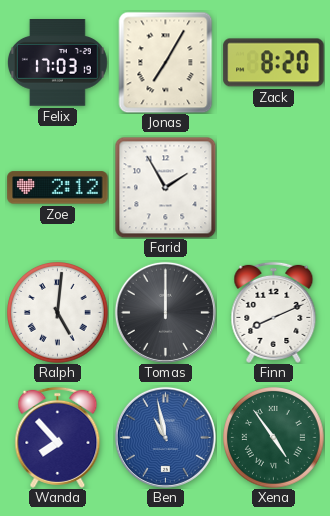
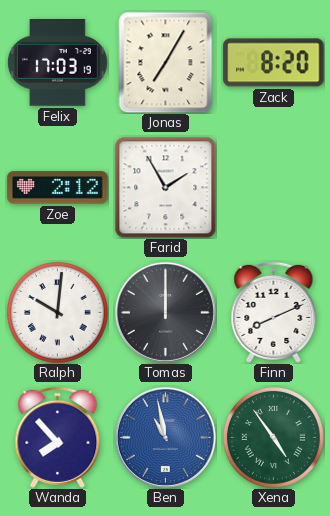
Ralph: 5:01 -> 10:01 (58, 313)
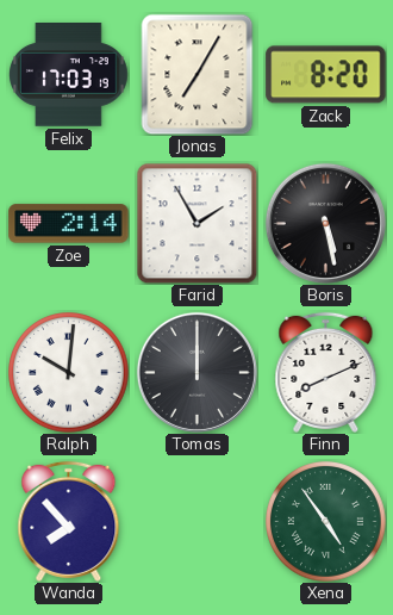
Zoe: 2:12 -> 2:14 (69, 224)
Boris: none -> 5:28 (325, 223)
Ben: 10:58 -> none (165, 437)
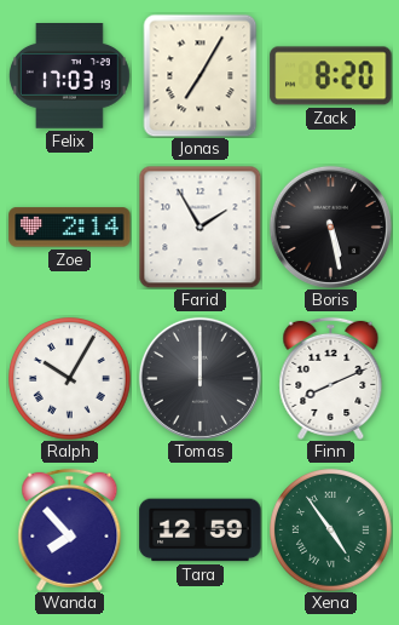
Ralph: 10:01 -> 10:05 (70, 379)
Tara: none -> 12:59 (201, 531)
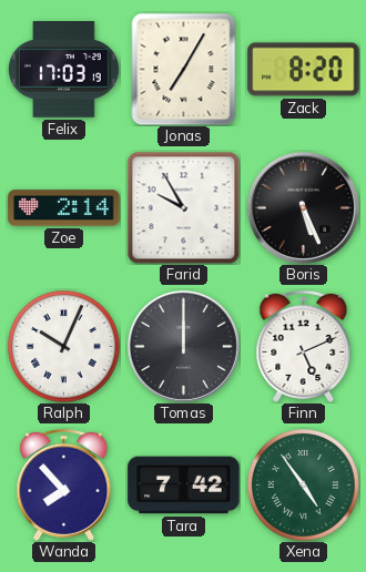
Farid: 1:55 -> 9:55 (183, 207)
Boris: 5:28 -> 5:26 (303, 207)
Ralph: 10:05 -> 10:04 (64, 347)
Finn: 8:11 -> 5:11 (304, 346)
Tara: 12:59 -> 7:42 (184, 486)
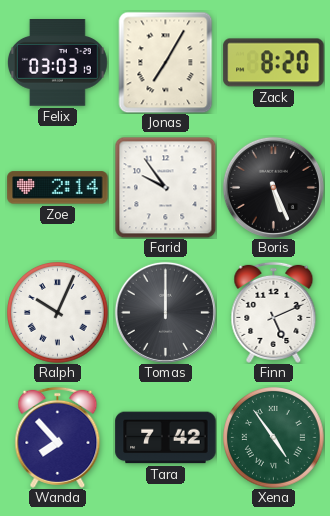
Felix: 17:03 -> 03:03 (57, 63)
Farid: 9:55 -> 9:54 (165, 187)
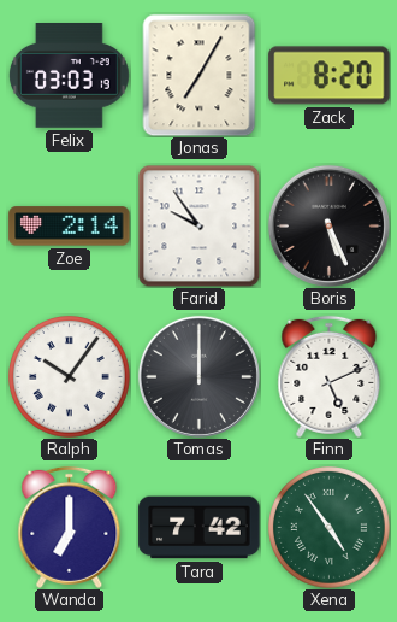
Ralph: 10:04 -> 10:06 (70, 377)
Wanda: 7:53 -> 7:00 (70, 527)
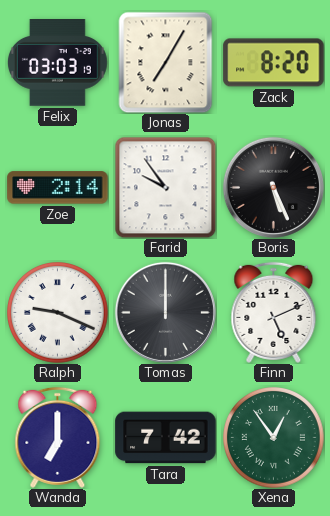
Ralph: 10:06 -> 9:19 (58, 313)
Xena: 4:54 -> 12:54 (274, 438)
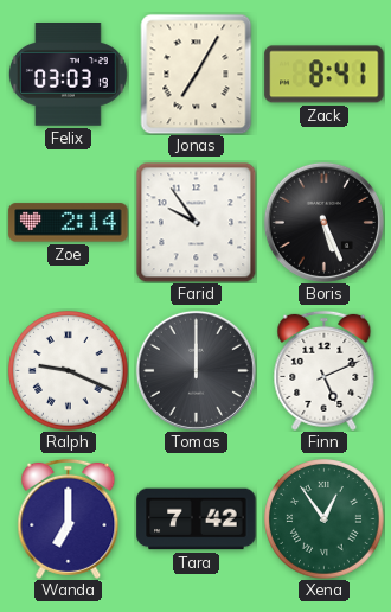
Zack: 8:20 -> 8:41 (325, 75)
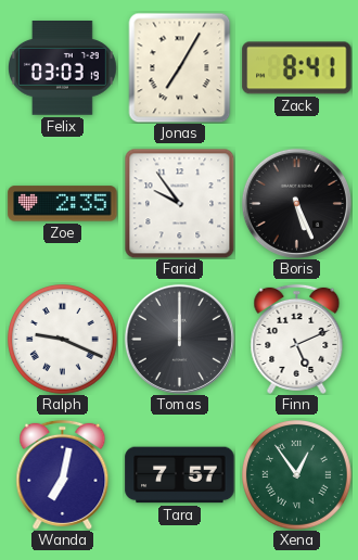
Zoe: 2:14 -> 2:35 (63, 204)
Wanda: 7:00 -> 7:02 (63, 474)
Tara: 7:42 -> 7:57 (180, 475)
